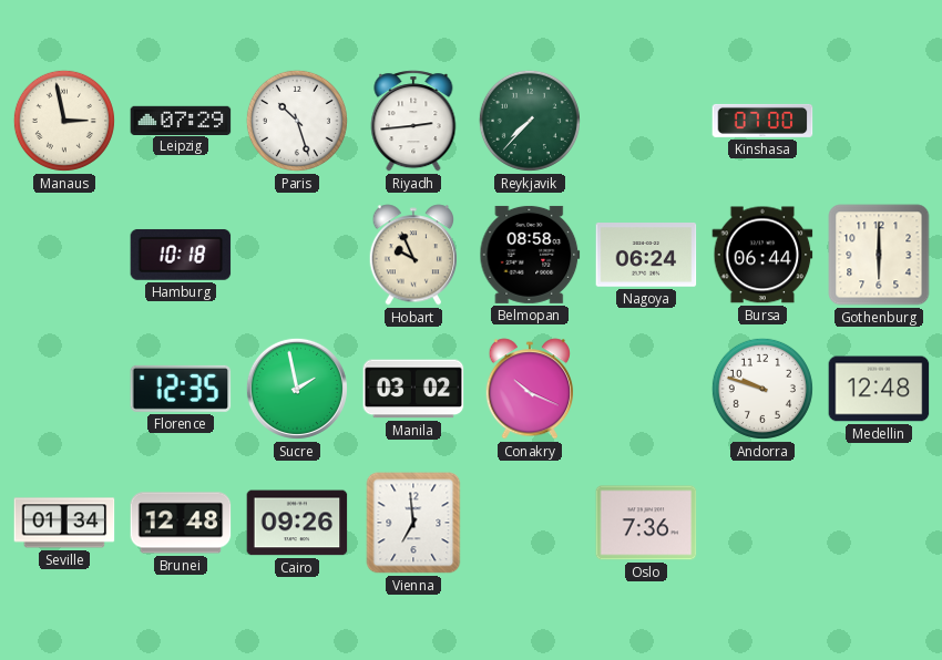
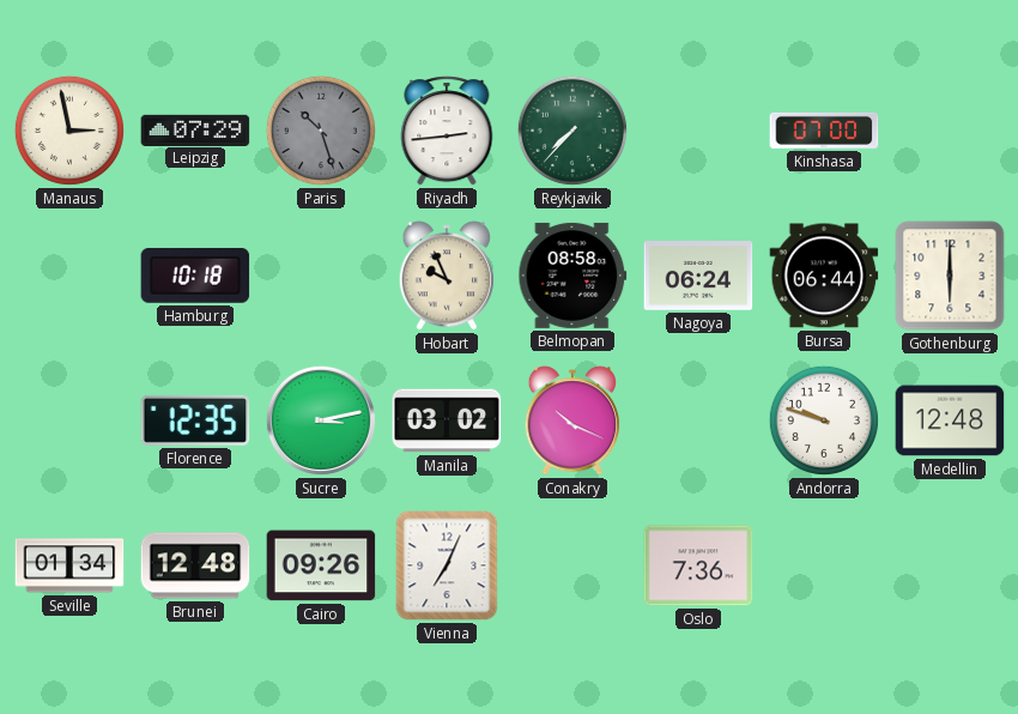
Paris dial: white -> grey (321, 131)
Sucre: 1:58 -> 3:13 (321, 420)
Vienna: 6:59 -> 7:04 (447, 565)
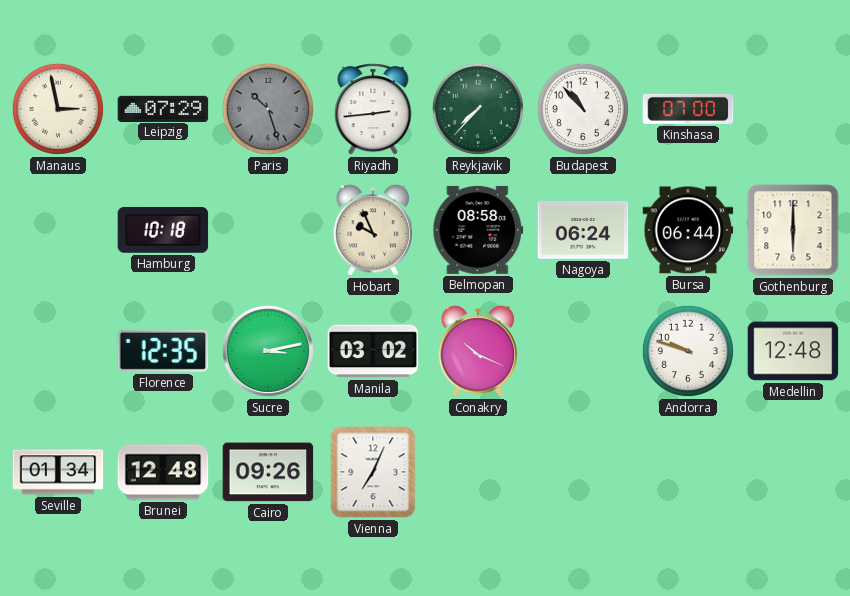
Budapest: none -> 10:53 (583, 109)
Oslo: 7:36 -> none (698, 565)
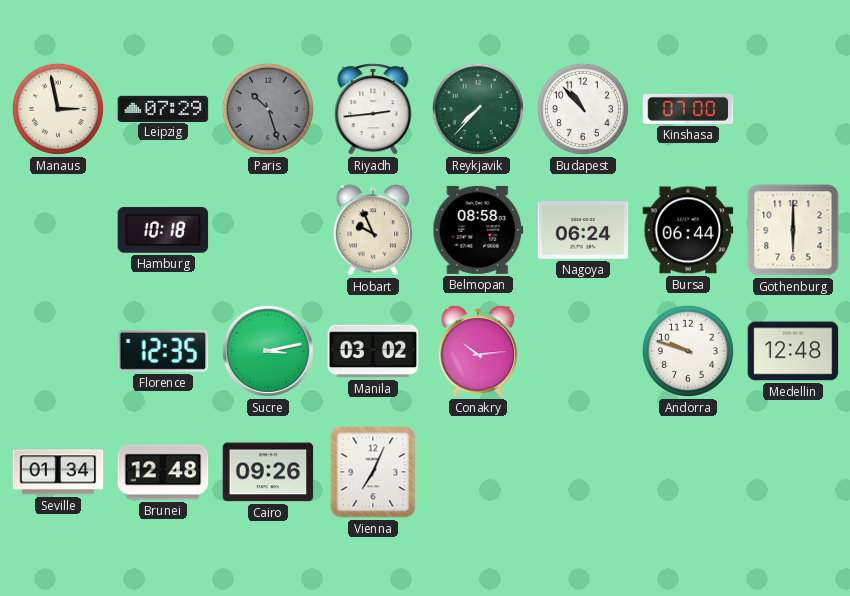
Conakry: 10:19 -> 10:14 (478, 351)
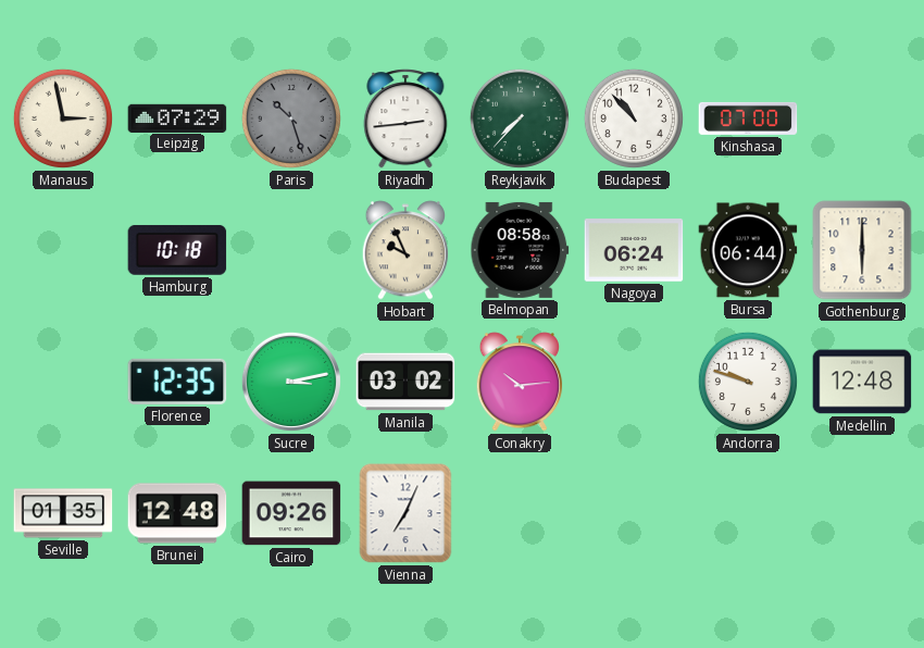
Seville: 01:34 -> 01:35 (63, 513)
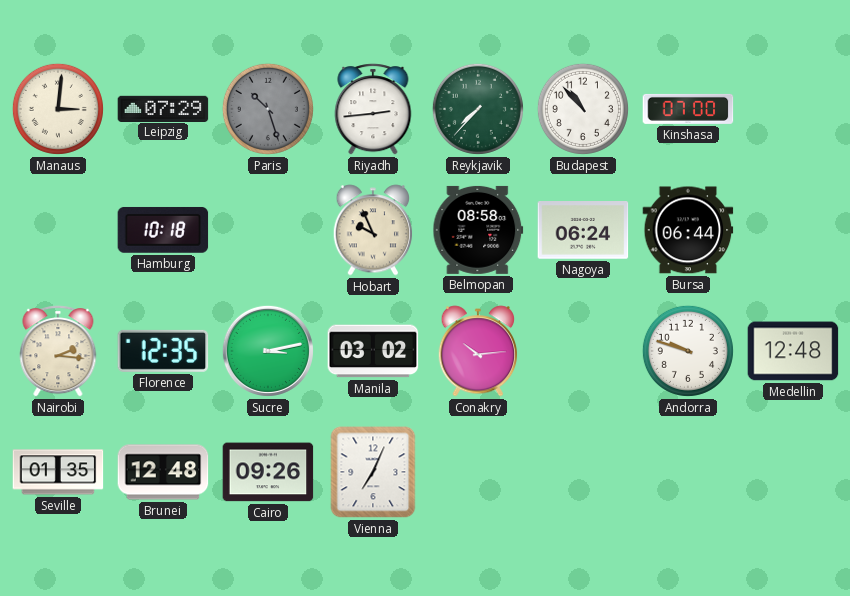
Manaus: 2:58 -> 3:01 (58, 109)
Gothenburg: 6:00 -> none (862, 250)
Nairobi: none -> 2:16 (58, 351)
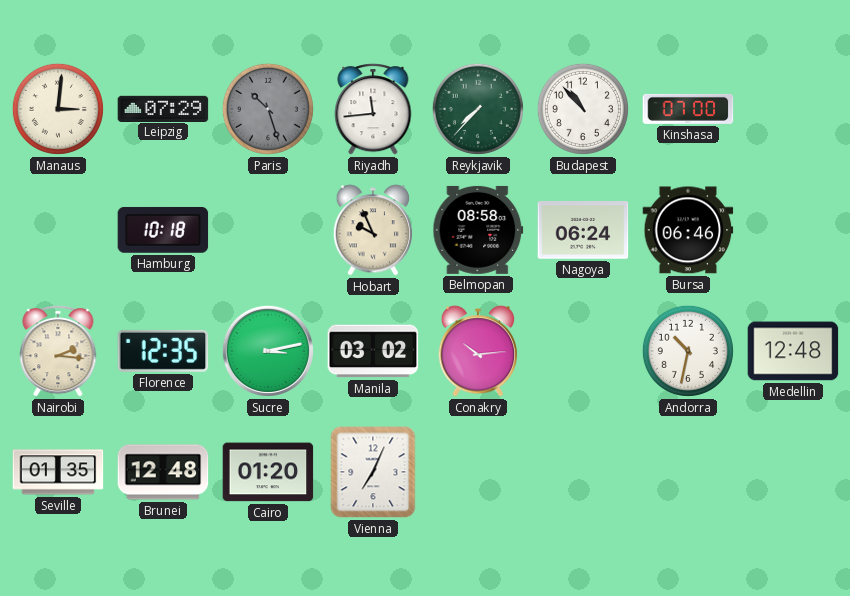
Riyadh: 2:44 -> 11:44 (373, 109)
Bursa: 06:44 -> 06:46 (688, 230)
Andorra: 9:48 -> 10:32 (688, 351)
Cairo: 09:26 -> 01:20 (268, 472)
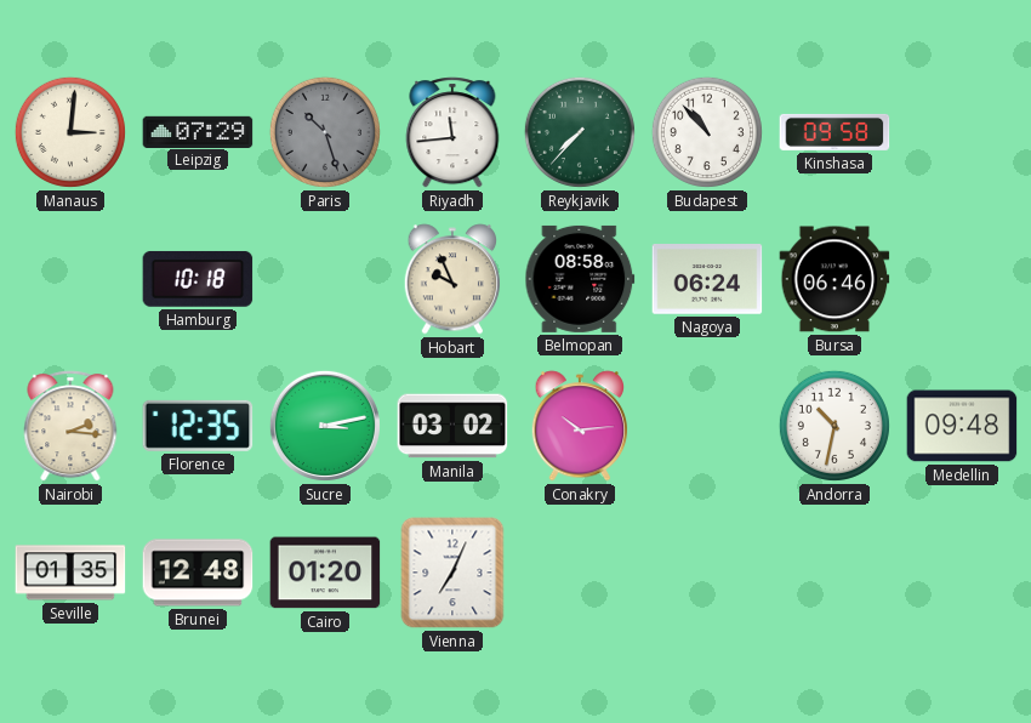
Kinshasa: 07:00 -> 09:58 (835, 132)
Medellin: 12:48 -> 09:48 (962, 426)
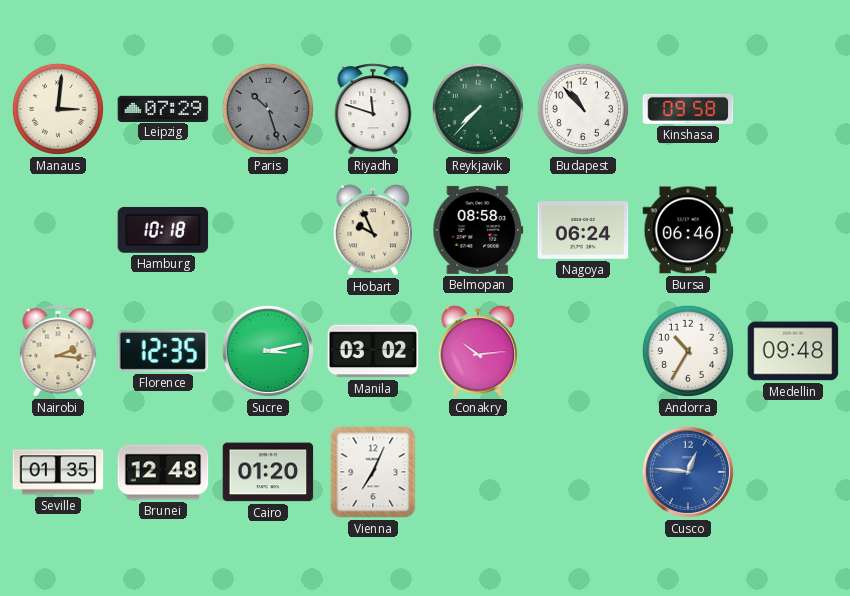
Riyadh: 11:44 -> 11:48 (373, 109)
Andorra: 10:32 -> 10:35 (688, 351)
Cusco: none -> 12:46 (688, 472)
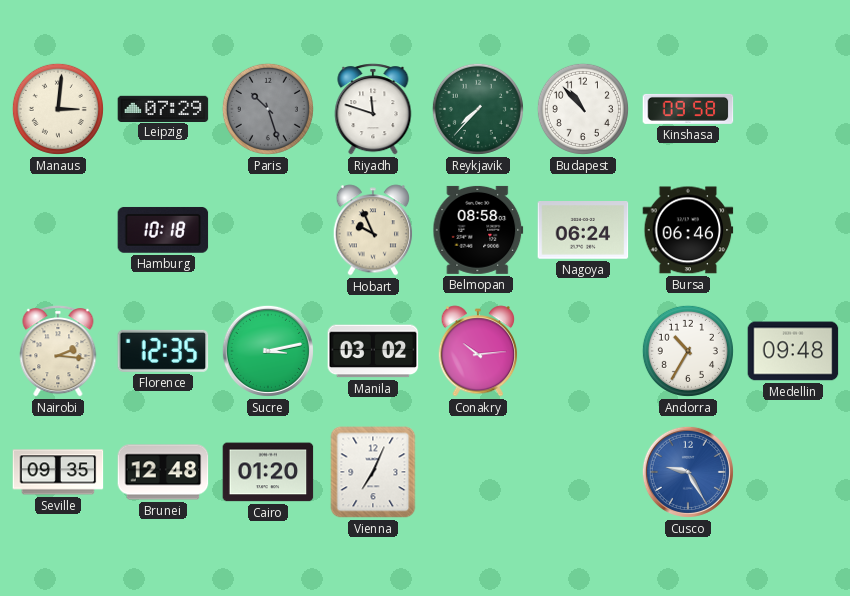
Seville: 01:35 -> 09:35 (58, 472)
Cusco: 12:46 -> 9:25 (688, 472)
